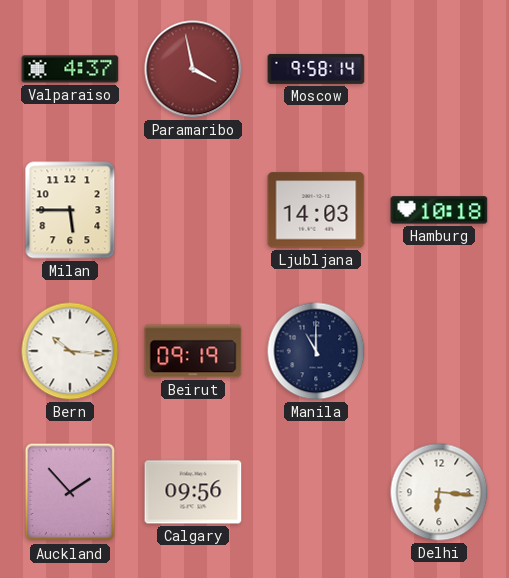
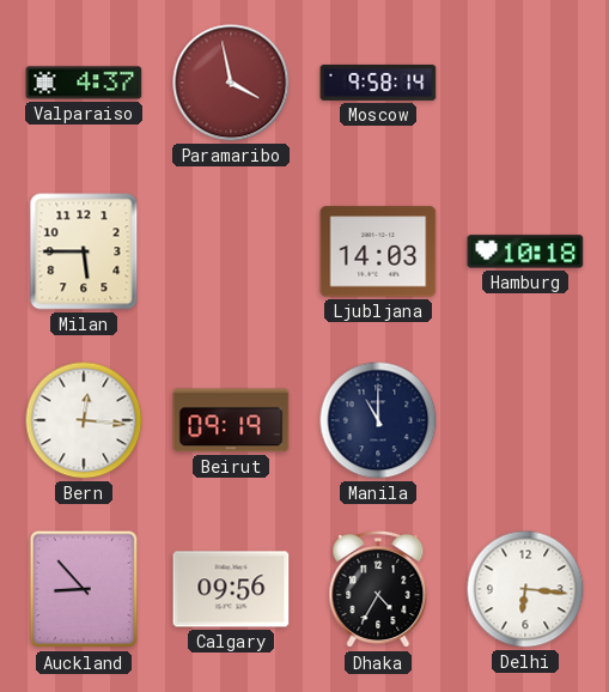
Bern: 10:16 -> 12:16 (84, 420)
Auckland: 1:53 -> 8:53 (84, 589)
Dhaka: none -> 4:35 (378, 589)
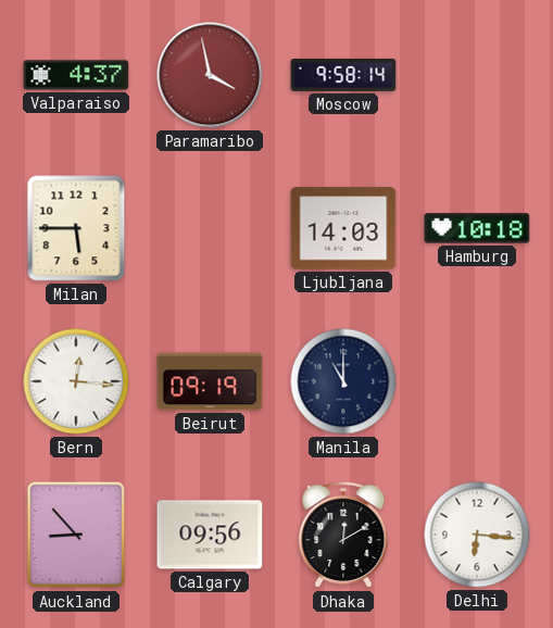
Dhaka: 4:35 -> 12:10 (343, 535)
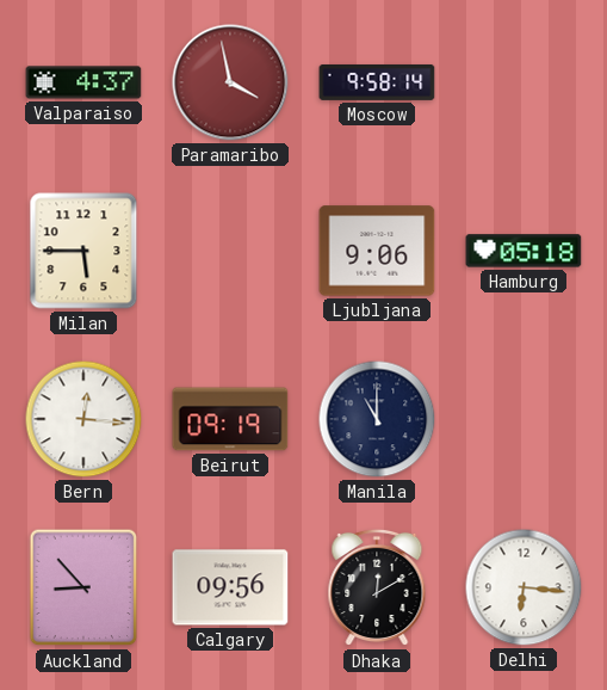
Ljubljana: 14:03 -> 9:06 (377, 251)
Hamburg: 10:18 -> 05:18 (524, 251)
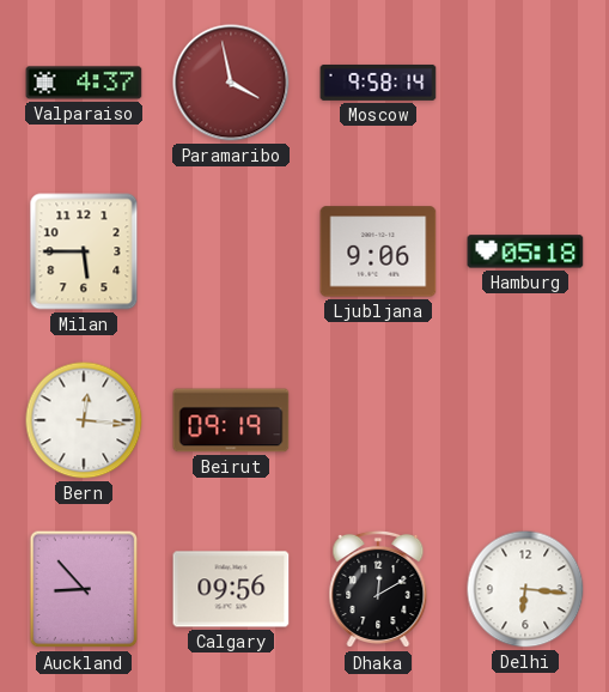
Manila: 11:00 -> none (377, 419)
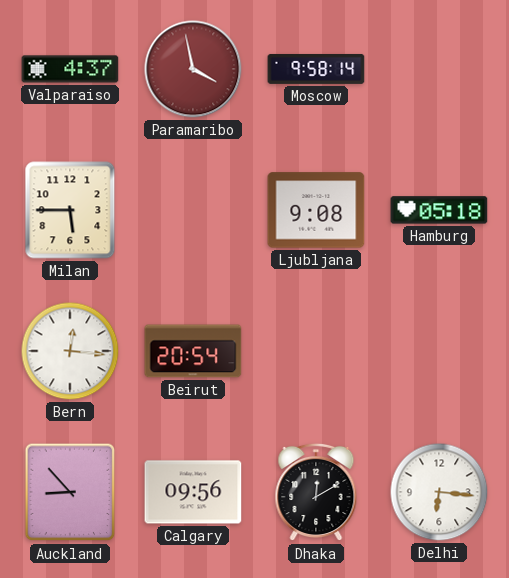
Ljubljana: 9:06 -> 9:08 (316, 210)
Beirut: 09:19 -> 20:54 (193, 351)
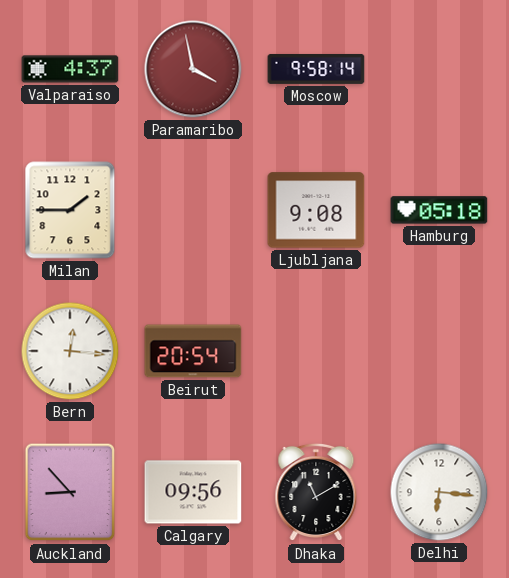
Milan: 5:45 -> 1:45 (70, 210)
Dhaka: 12:10 -> 11:10 (316, 492)
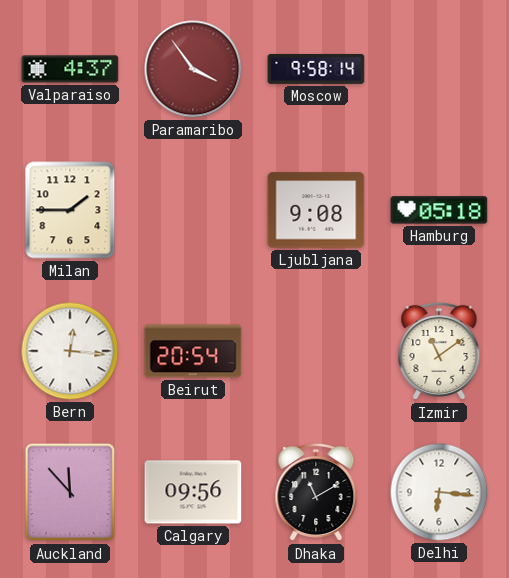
Paramaribo: 3:58 -> 3:54 (193, 69)
Izmir: none -> 11:09 (439, 351)
Auckland: 8:53 -> 11:53 (70, 492)
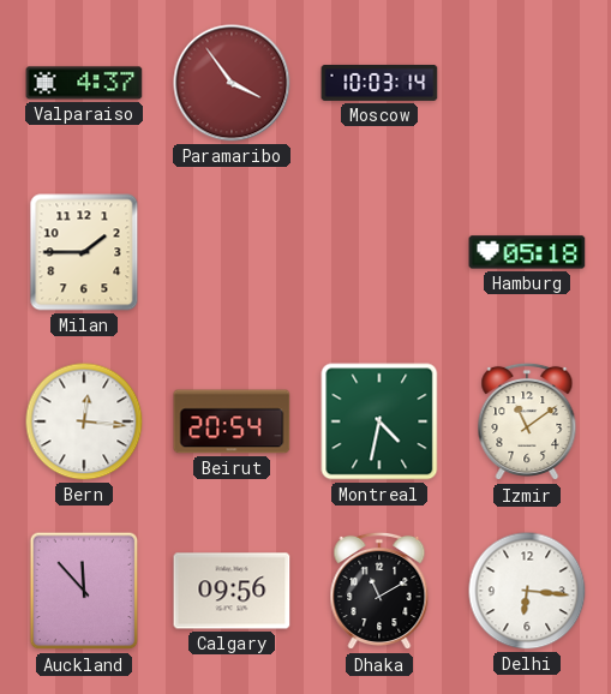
Moscow: 9:58 -> 10:03 (379, 83)
Ljubljana: 9:08 -> none (316, 210)
Montreal: none -> 4:32 (379, 421)
